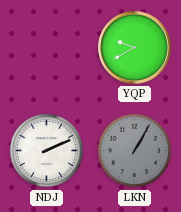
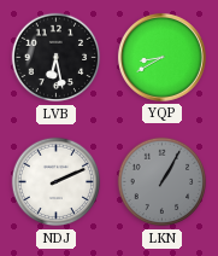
LVB: none -> 6:28 (57, 58)
YQP: 9:40 -> 8:40 (161, 57)
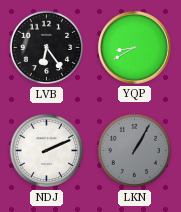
LVB: 6:28 -> 6:24 (47, 48)
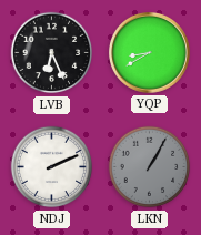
LVB: 6:24 -> 6:26 (52, 53)
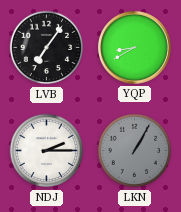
LVB: 6:26 -> 7:06 (47, 48)
NDJ: 2:11 -> 2:15 (47, 151)
